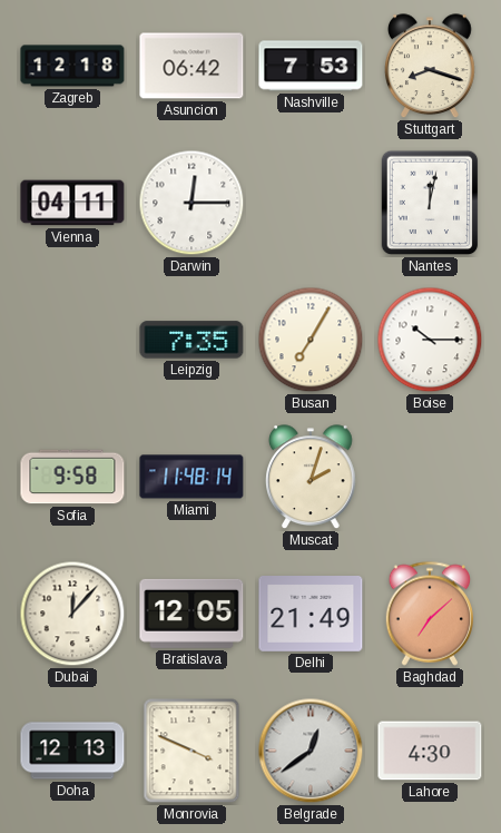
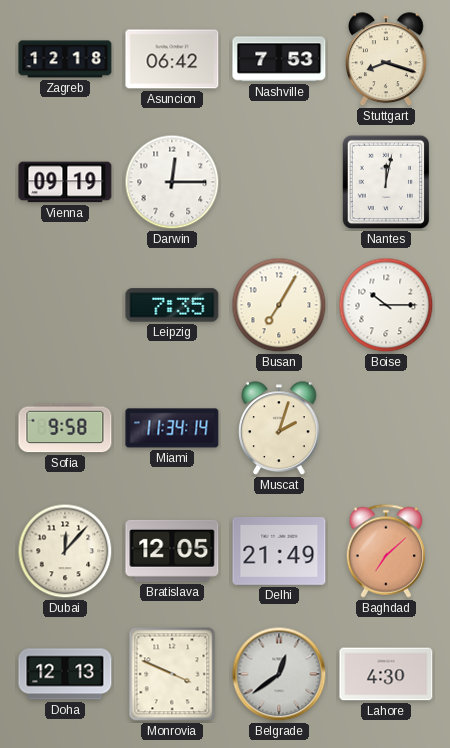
Vienna: 04:11 -> 09:19 (65, 182)
Miami: 11:48 -> 11:34 (172, 428)
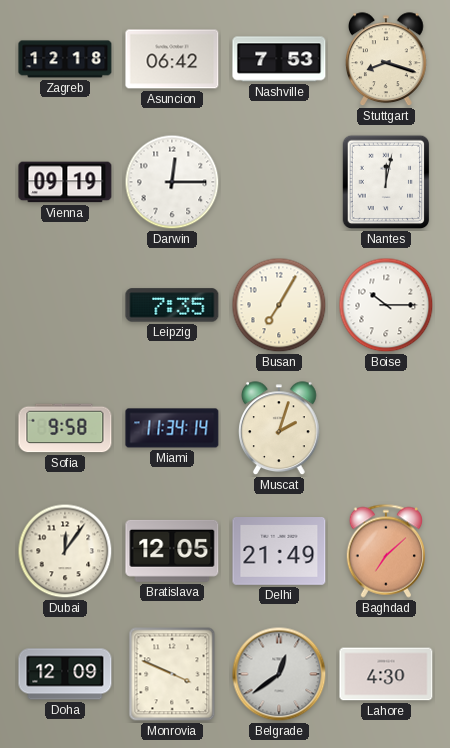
Dubai: 12:07 -> 12:06 (65, 551)
Doha: 12:13 -> 12:09 (65, 674)
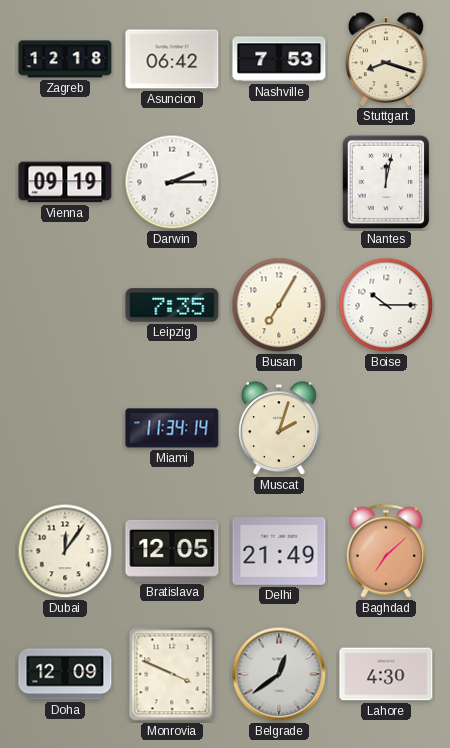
Darwin: 12:15 -> 2:15 (172, 182)
Sofia: 9:58 -> none (65, 428)
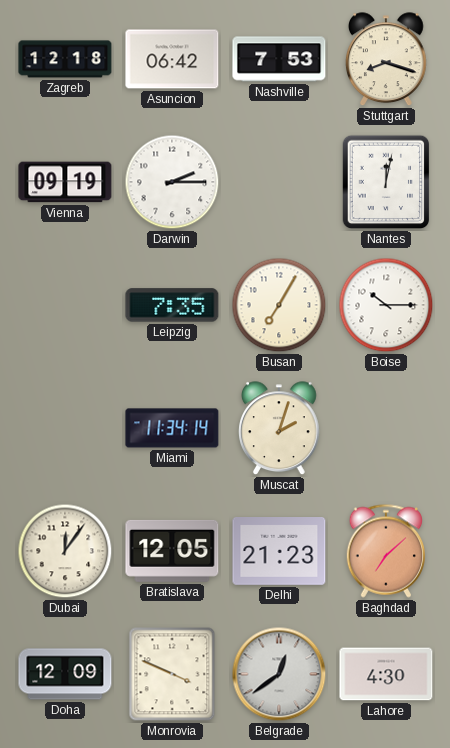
Delhi: 21:49 -> 21:23 (279, 552)
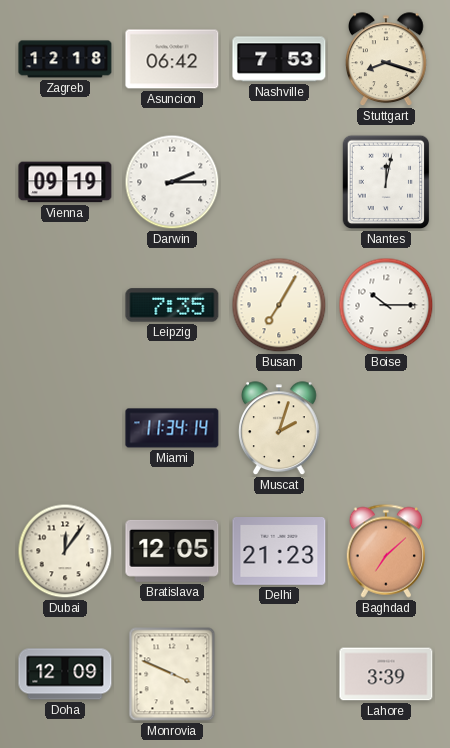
Belgrade: 12:39 -> none (279, 674)
Lahore: 4:30 -> 3:39 (386, 674)
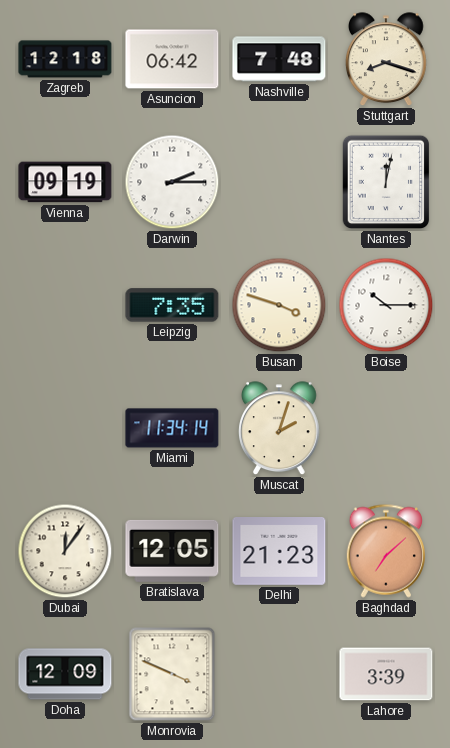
Nashville: 7:53 -> 7:48 (279, 59)
Busan: 7:05 -> 3:48 (279, 305)
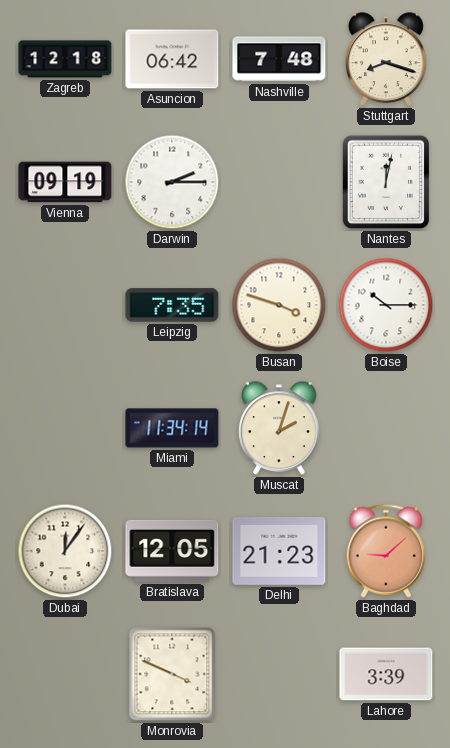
Baghdad: 7:08 -> 9:08 (385, 551)
Doha: 12:09 -> none (65, 674)
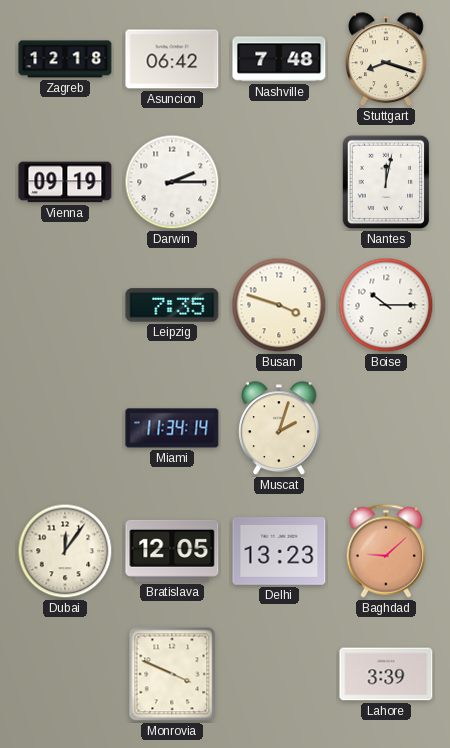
Delhi: 21:23 -> 13:23 (279, 552)
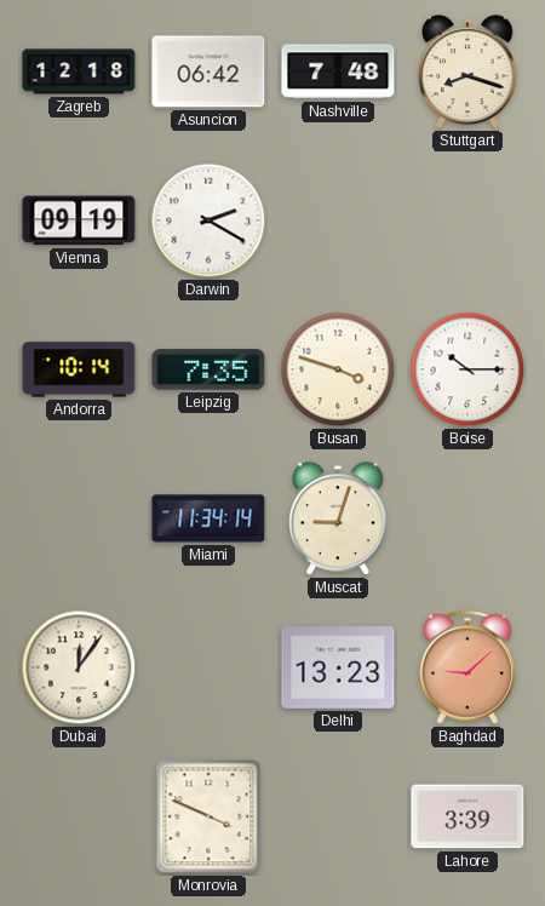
Darwin: 2:15 -> 2:20 (208, 220)
Nantes: 12:02 -> none (386, 182)
Andorra: none -> 10:14 (79, 369)
Muscat: 2:03 -> 9:03 (339, 520)
Bratislava: 12:05 -> none (172, 551)
